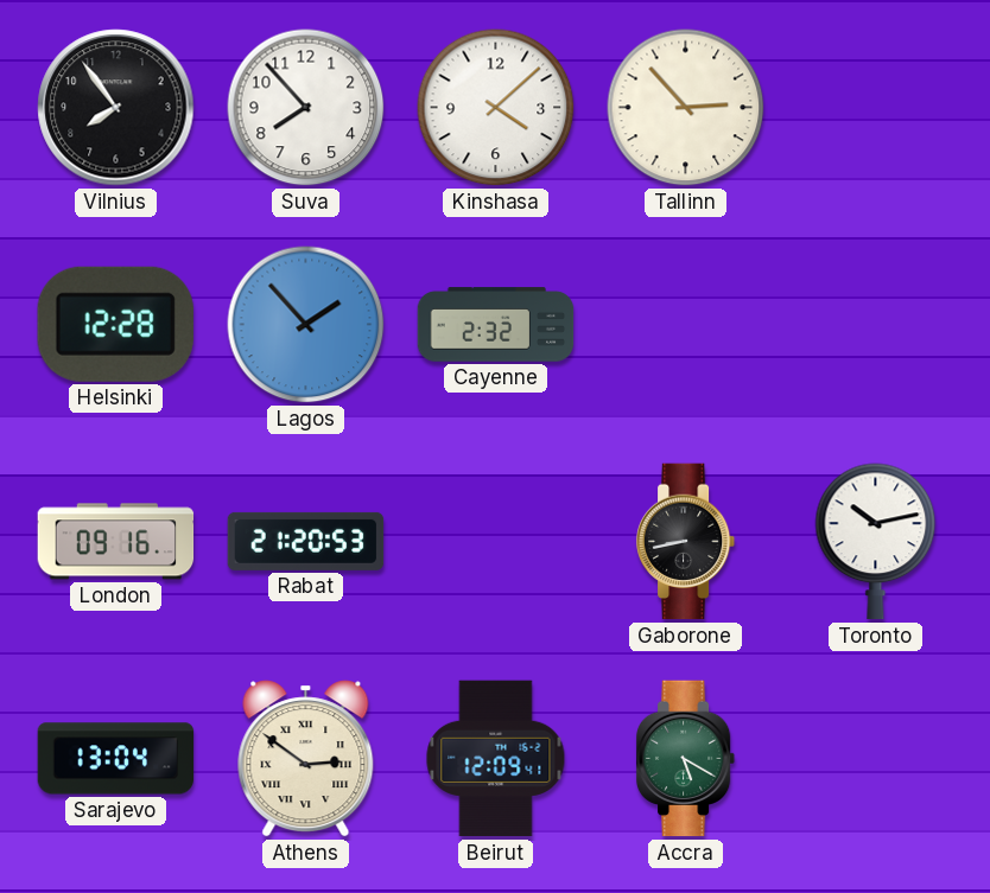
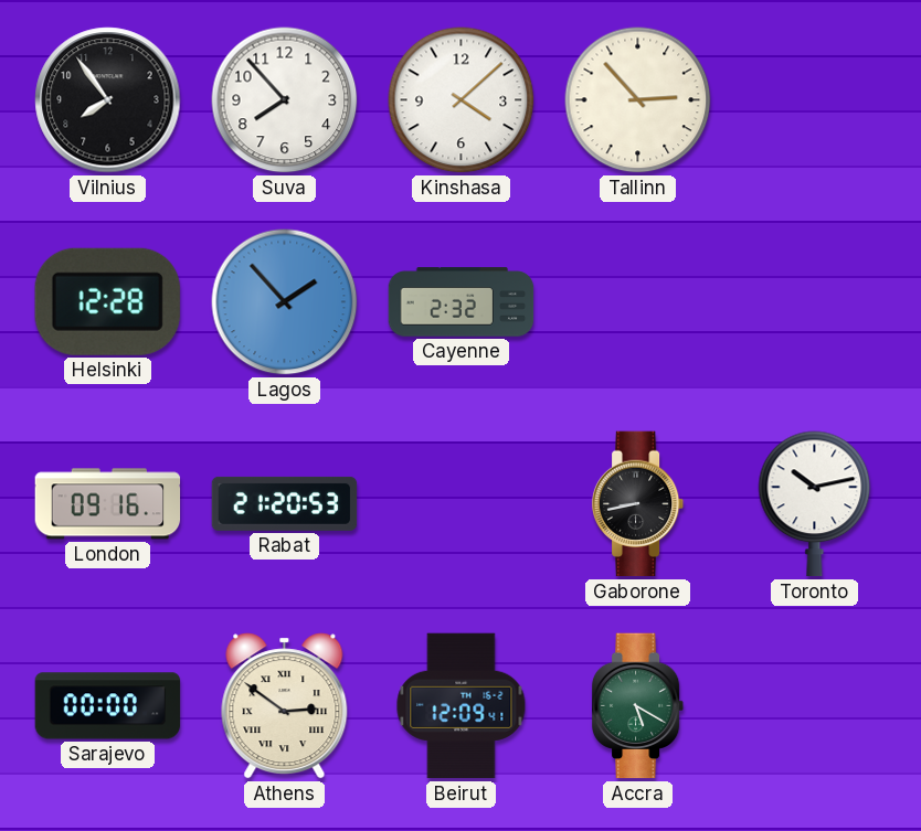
Sarajevo: 13:04 -> 00:00 (108, 706)
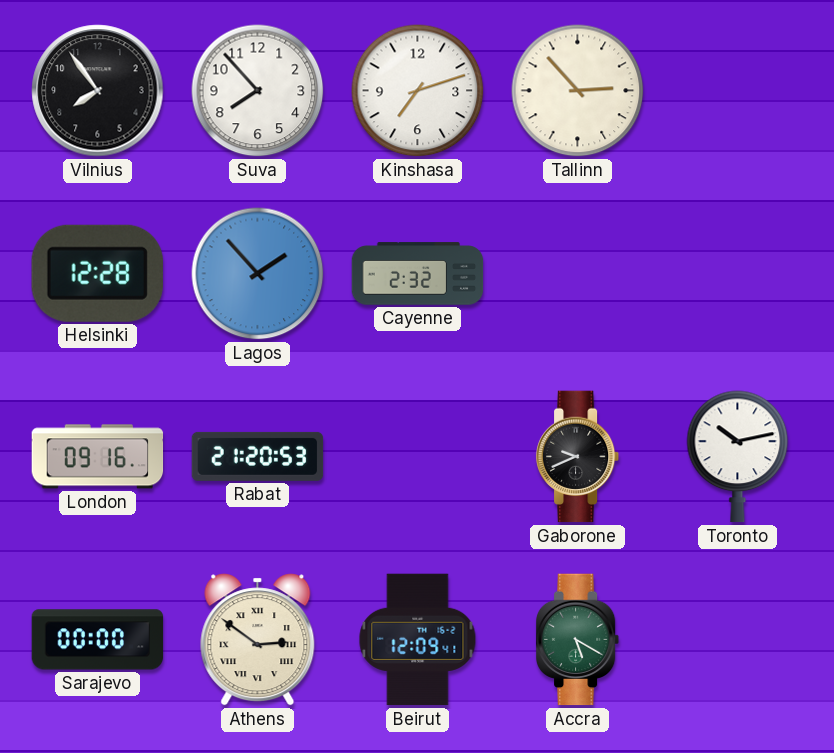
Kinshasa: 4:08 -> 7:12 (418, 91)
Gaborone: 8:43 -> 9:41 (578, 457)
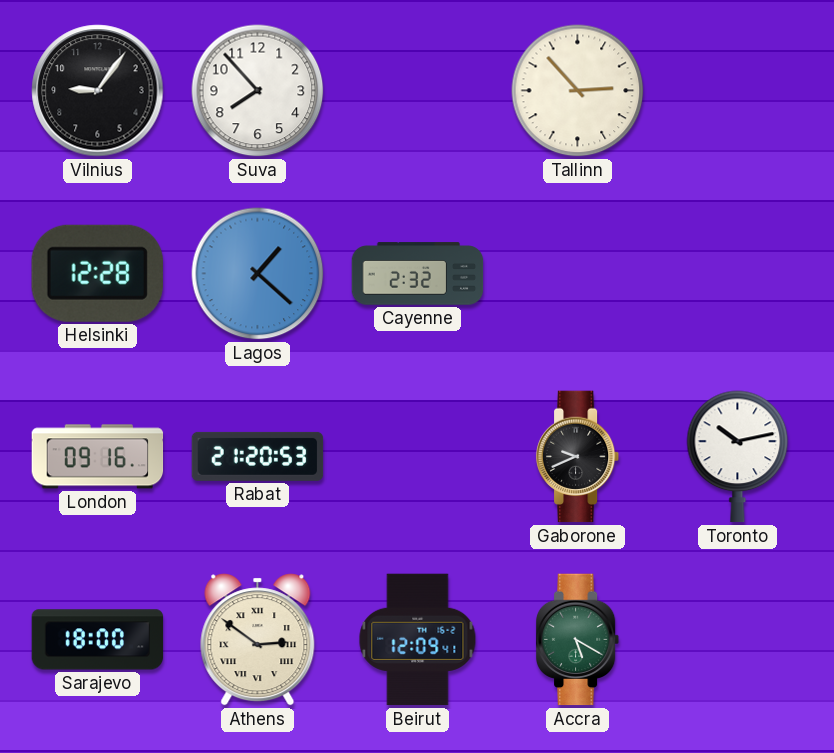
Vilnius: 7:54 -> 9:06 (98, 91)
Kinshasa: 7:12 -> none (418, 91)
Lagos: 1:53 -> 1:22 (258, 274)
Sarajevo: 00:00 -> 18:00 (98, 640)
